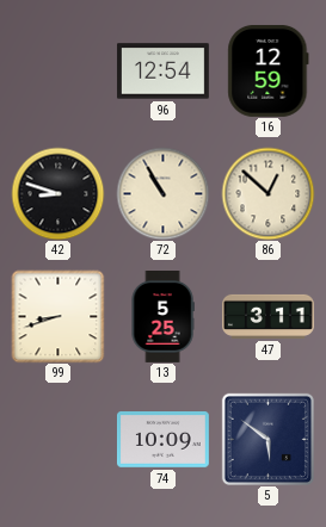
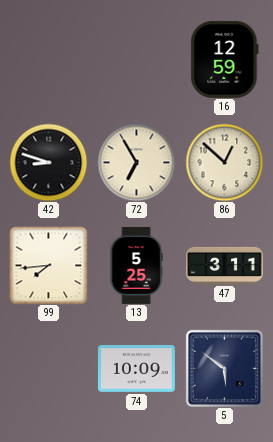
96: 12:54 -> none (164, 72)
72: 10:55 -> 6:55 (136, 162)
99: 8:42 -> 7:44 (48, 265)
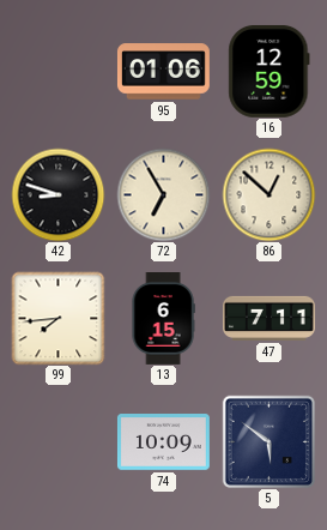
95: none -> 01:06 (163, 72)
13: 5:25 -> 6:15 (163, 319)
47: 3:11 -> 7:11 (270, 318)
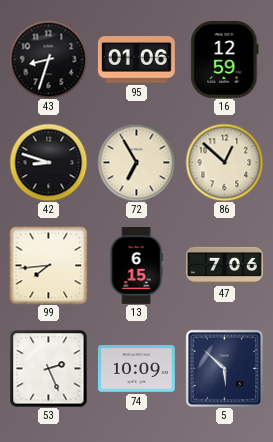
43: none -> 8:33 (48, 59)
47: 7:11 -> 7:06 (225, 265)
53: none -> 2:26 (48, 368)
5: 5:51 -> 5:52 (224, 368)
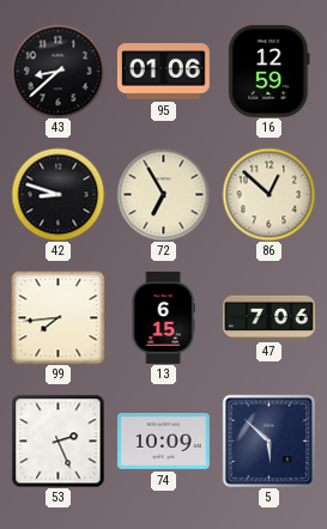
43: 8:33 -> 8:38 (57, 71)
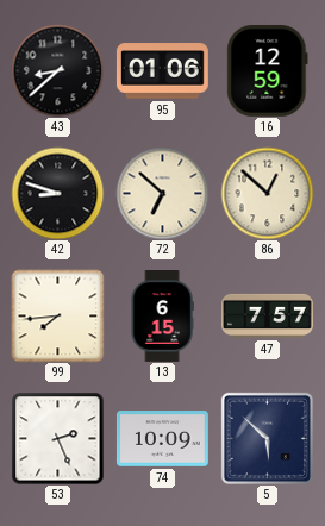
72: 6:55 -> 6:52 (162, 193)
47: 7:06 -> 7:57 (268, 315)
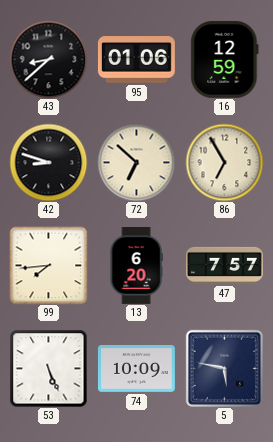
86: 12:52 -> 6:55 (224, 162)
13: 6:15 -> 6:20 (136, 266)
53: 2:26 -> 5:26 (48, 368)
5: 5:52 -> 5:47 (224, 368)
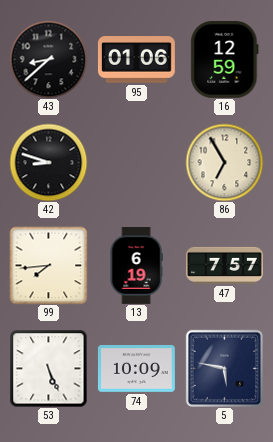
72: 6:52 -> none (136, 162)
13: 6:20 -> 6:19 (136, 266)
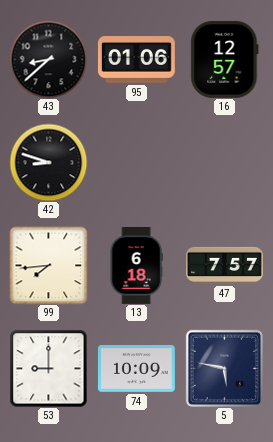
16: 12:59 -> 12:57 (225, 59)
86: 6:55 -> none (224, 162)
13: 6:19 -> 6:18 (136, 266)
53: 5:26 -> 9:00 (48, 368)
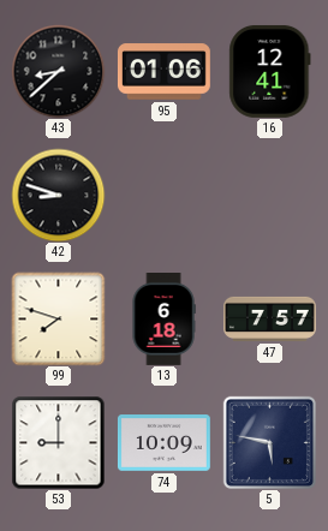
16: 12:57 -> 12:41 (270, 71)
99: 7:44 -> 7:48 (58, 318)
